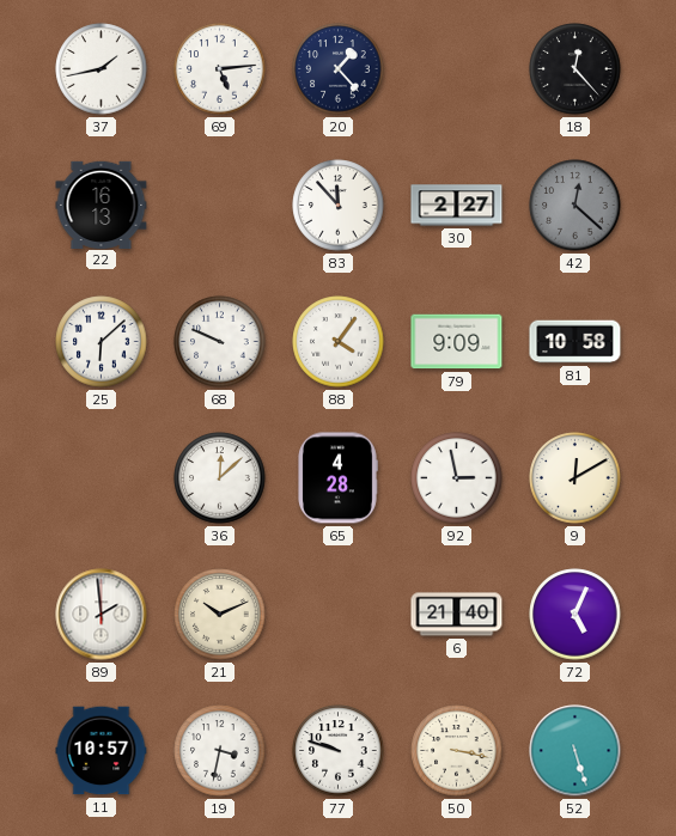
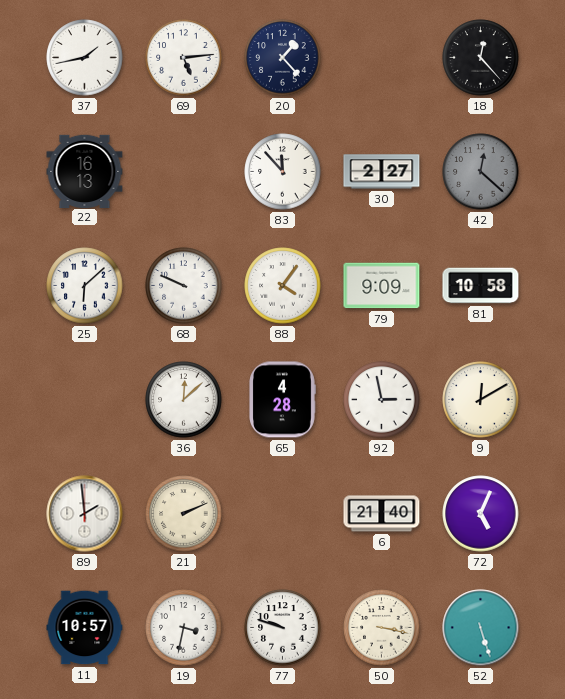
21: 10:11 -> 2:11 (184, 514)
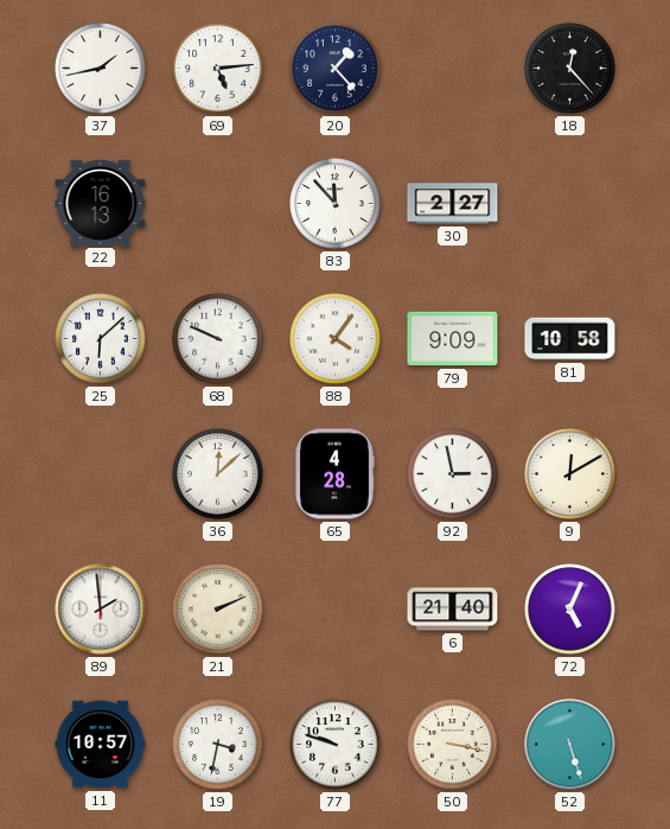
42: 12:22 -> none (481, 172)
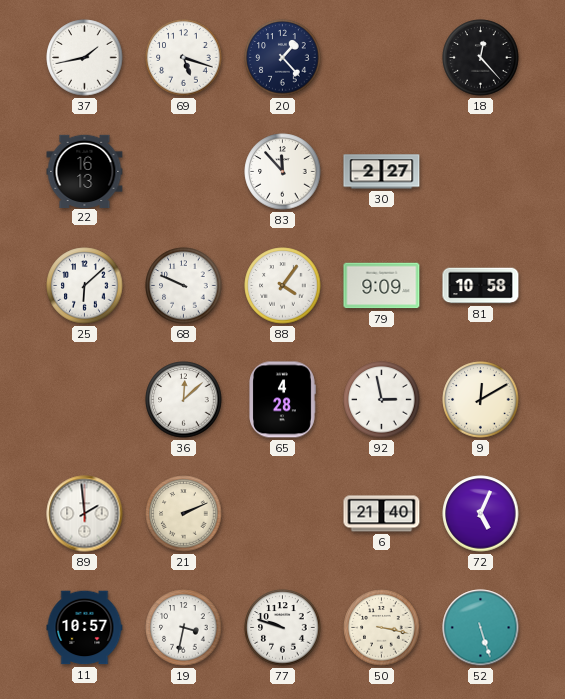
69: 5:14 -> 5:18 (184, 58)
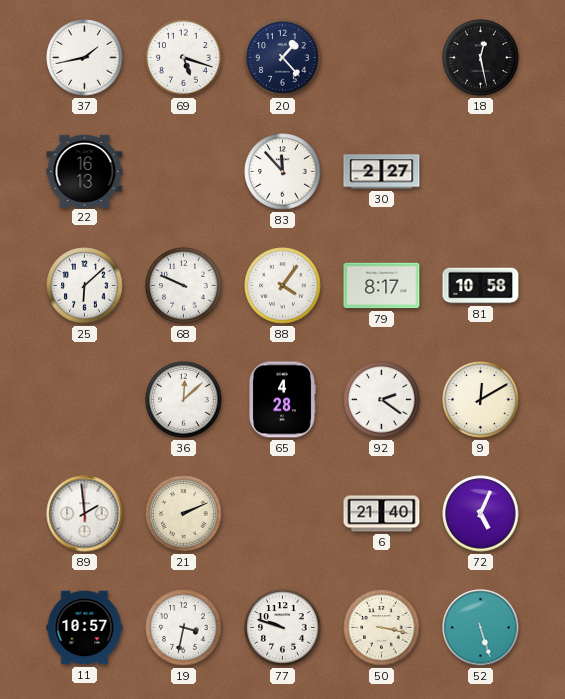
18: 12:23 -> 12:28 (481, 58)
79: 9:09 -> 8:17 (382, 286)
92: 2:58 -> 2:21 (382, 400)
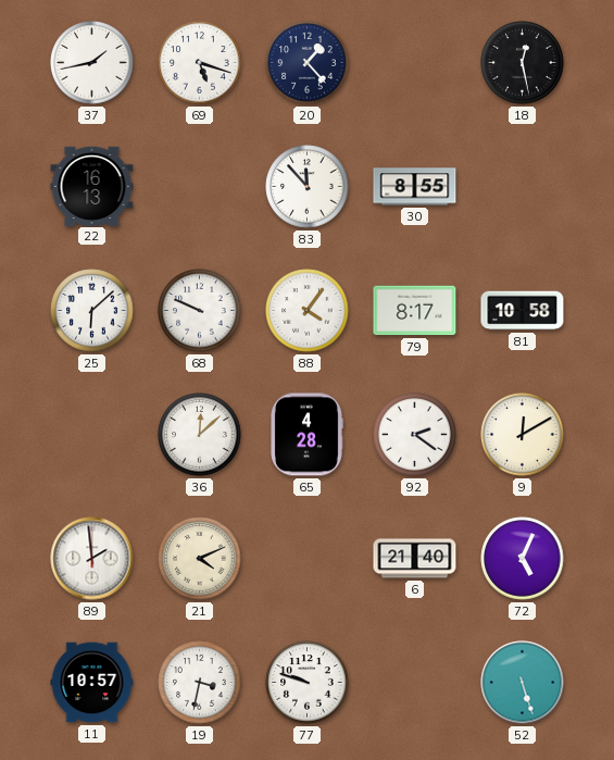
30: 2:27 -> 8:55 (415, 187)
21: 2:11 -> 4:11 (200, 559)
50: 3:17 -> none (382, 628)
